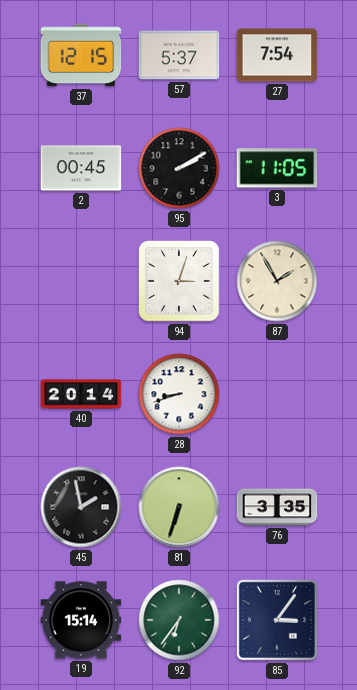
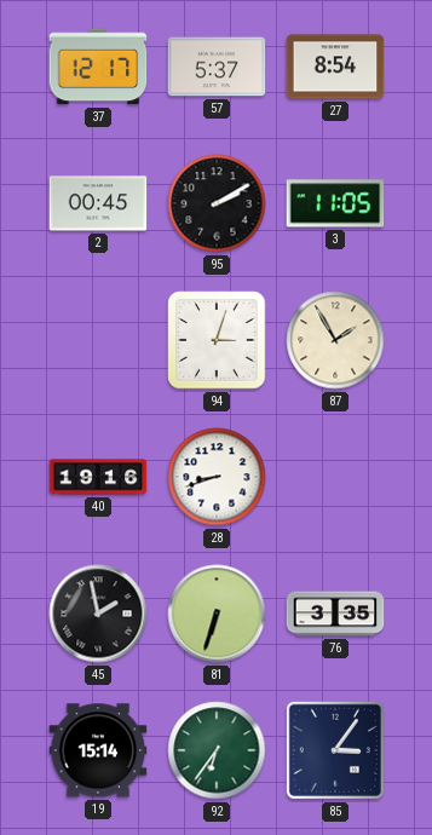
37: 12:15 -> 12:17 (98, 67)
27: 7:54 -> 8:54 (335, 67)
40: 20:14 -> 19:16 (98, 477)
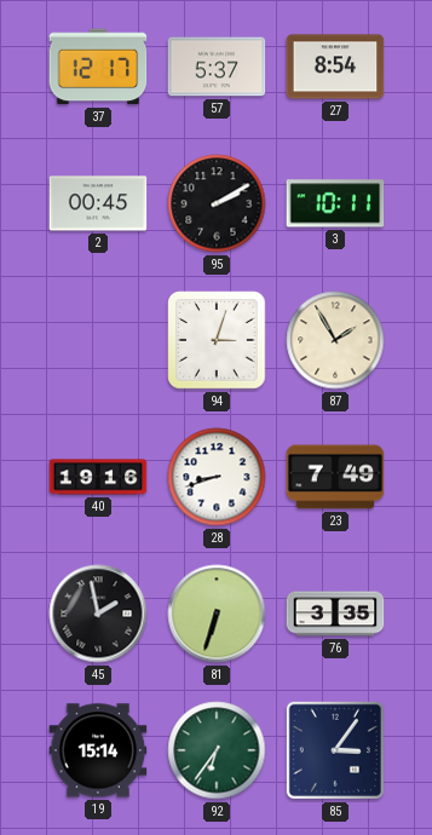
3: 11:05 -> 10:11 (335, 203)
23: none -> 7:49 (335, 477)
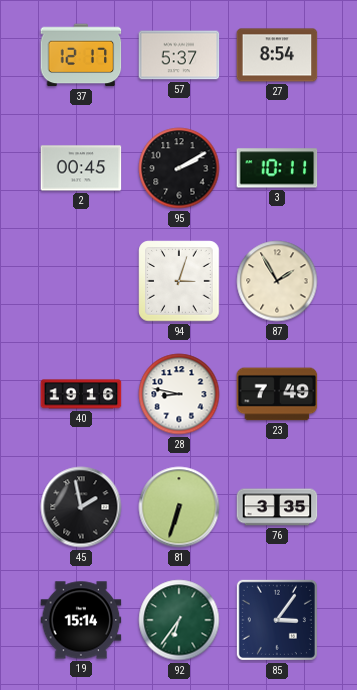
28: 8:42 -> 8:47 (179, 394)
